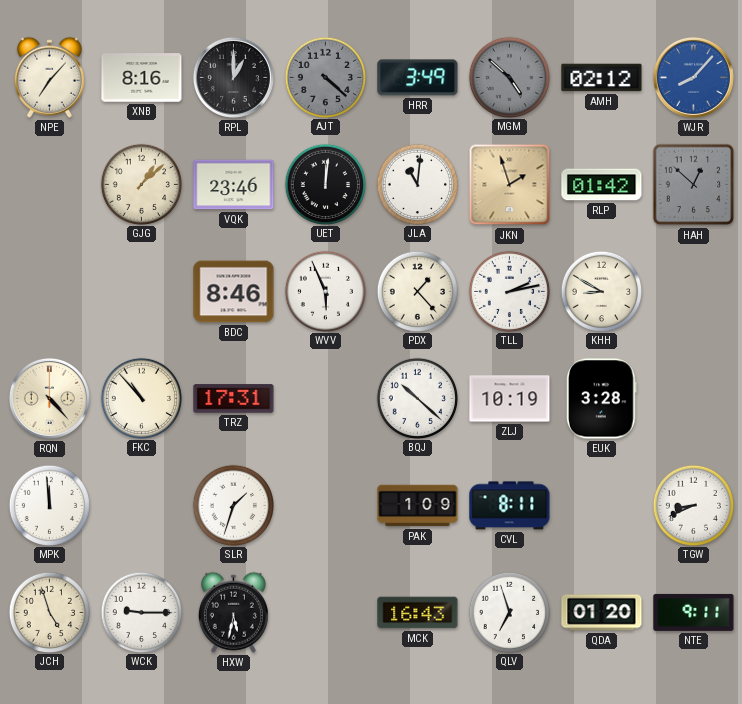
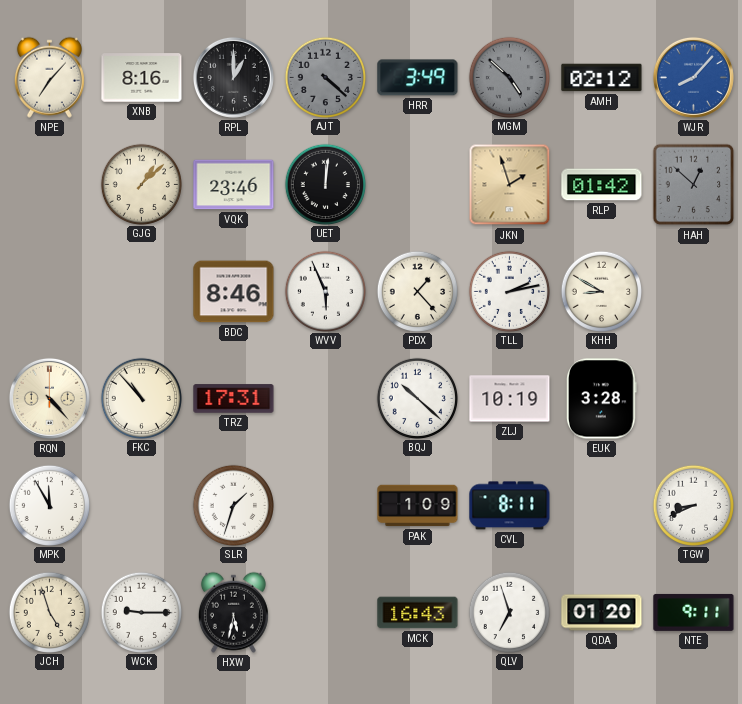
JLA: 11:01 -> none (417, 184)
MPK: 11:59 -> 11:55 (49, 505)
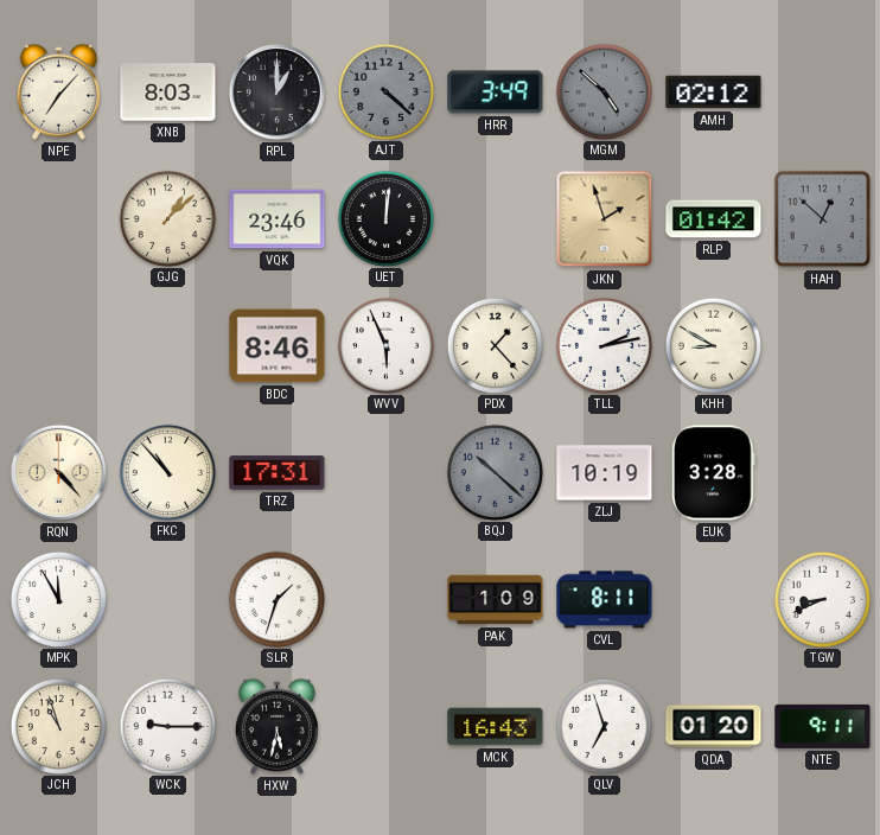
XNB: 8:16 -> 8:03 (168, 93)
WJR: 8:07 -> none (693, 77)
BQJ dial: white -> grey (495, 472)
JCH: 4:57 -> 10:57 (58, 726)
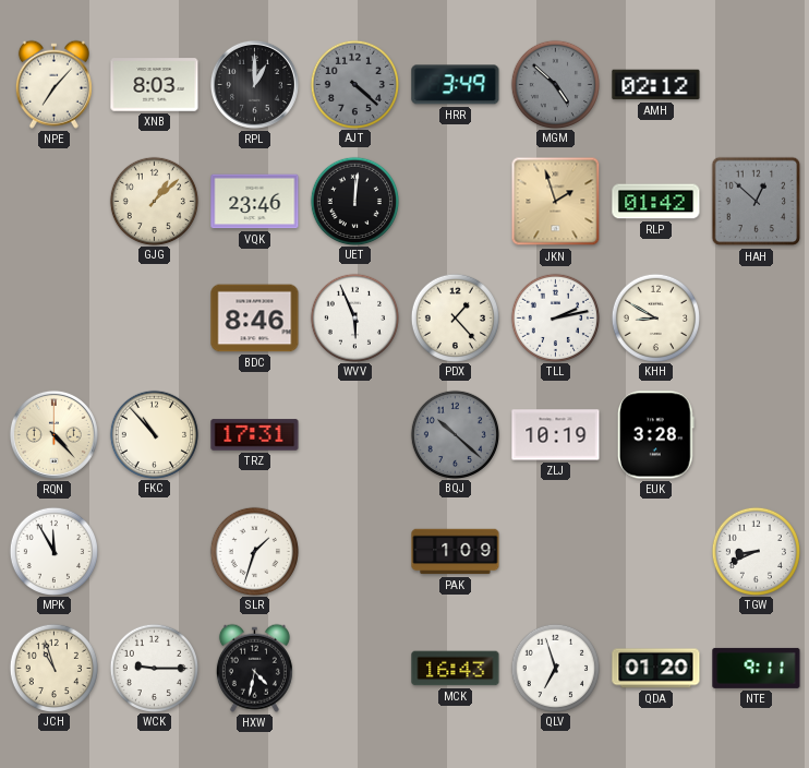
CVL: 8:11 -> none (605, 600)
HXW: 5:32 -> 4:32 (254, 668)
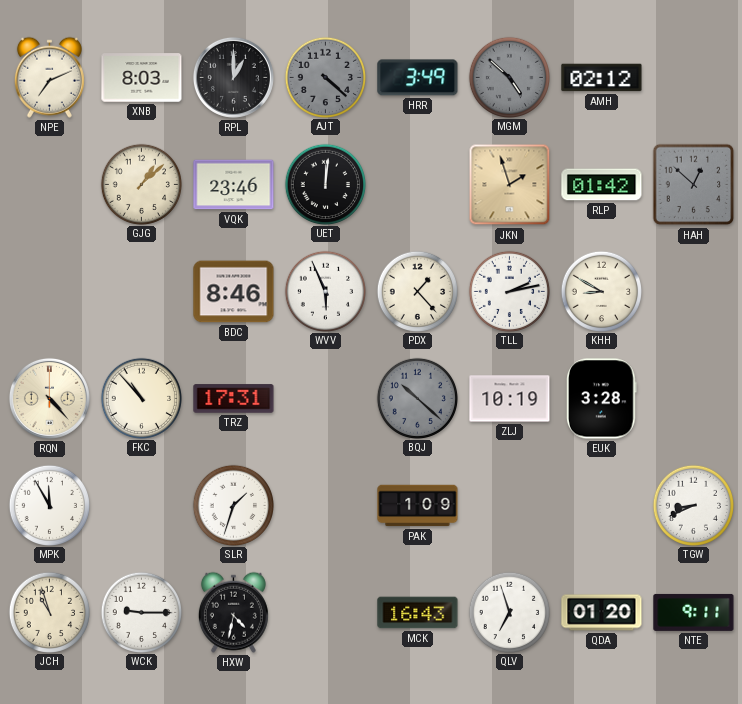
NPE: 7:07 -> 7:11 (49, 77)
